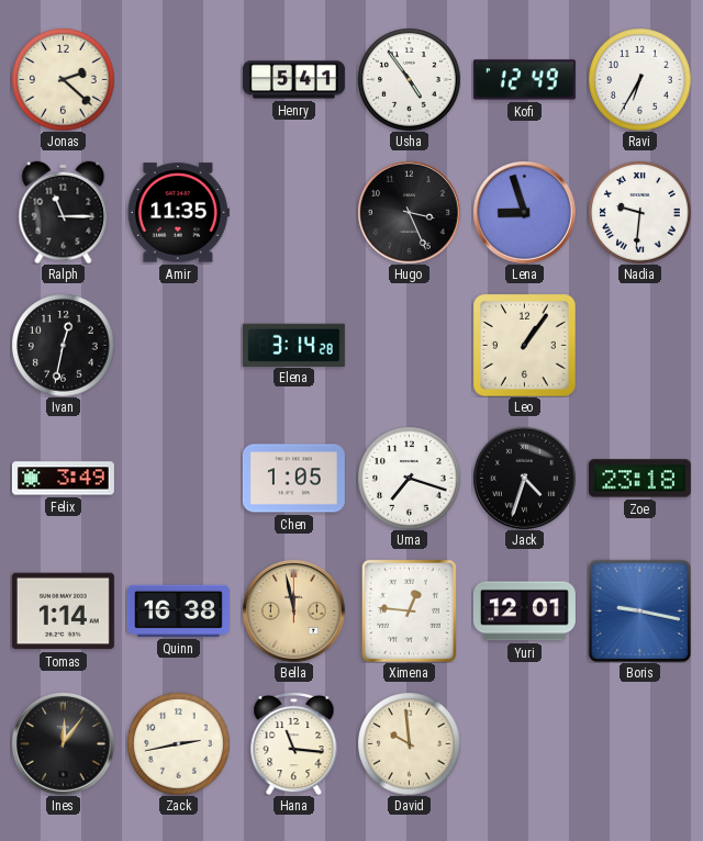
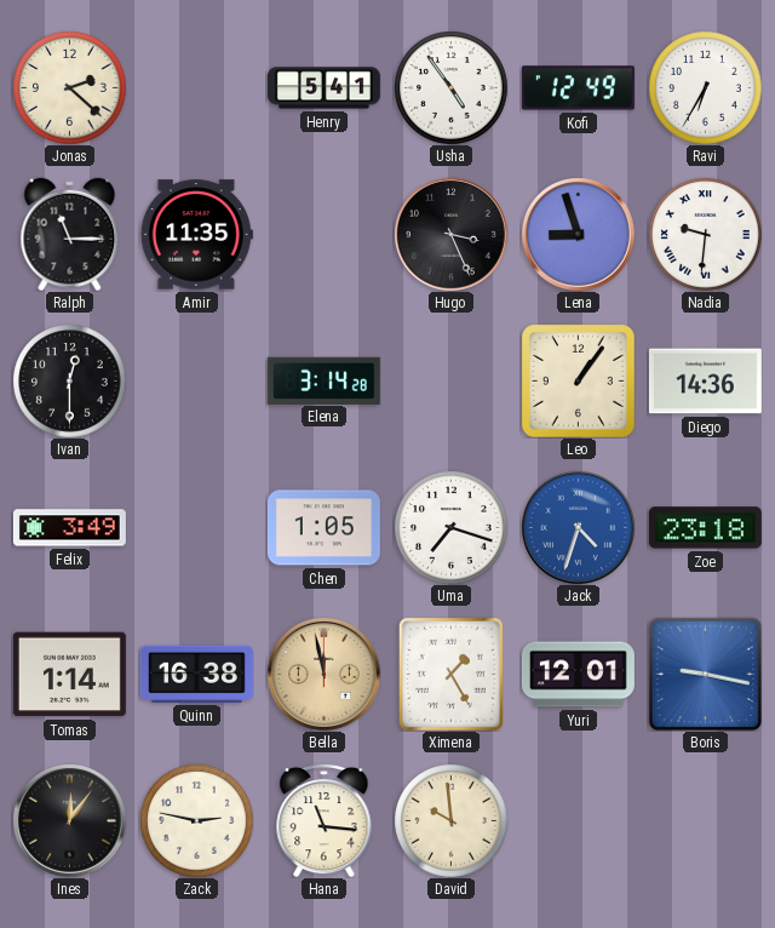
Ivan: 12:32 -> 12:30 (69, 380)
Diego: none -> 14:36 (705, 382)
Jack dial: black -> blue (579, 528)
Ximena: 12:46 -> 1:25 (450, 674)
Zack: 2:43 -> 2:47 (196, 820)
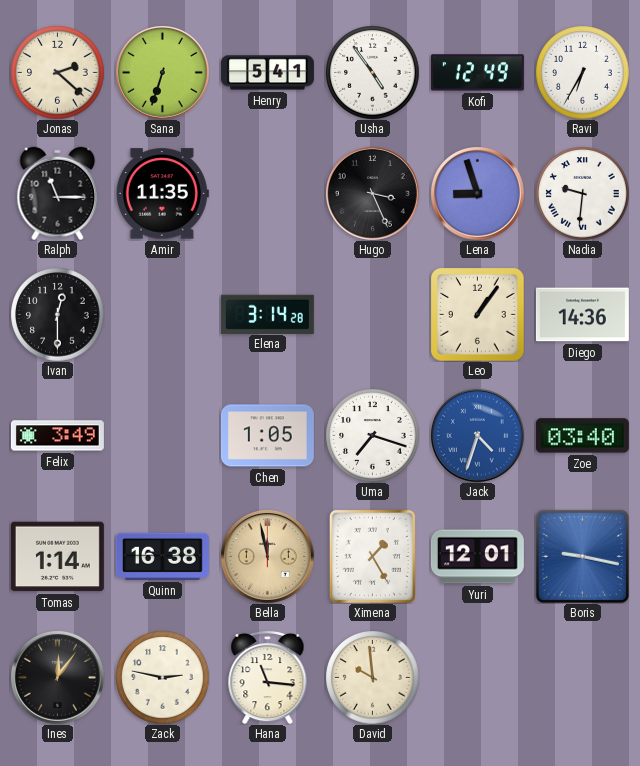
Sana: none -> 6:33 (163, 73)
Zoe: 23:18 -> 03:40 (582, 436)
